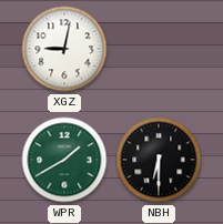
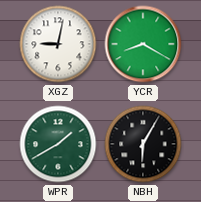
YCR: none -> 8:20 (143, 44)
NBH: 6:30 -> 6:05 (143, 144)
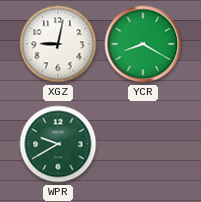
WPR: 1:40 -> 9:40 (58, 144)
NBH: 6:05 -> none (143, 144)
